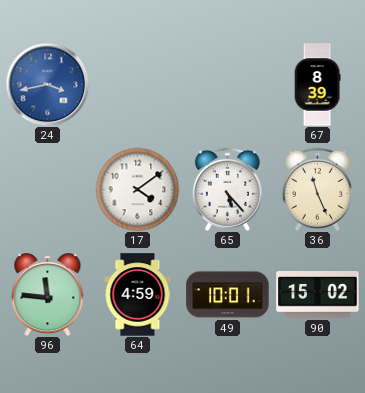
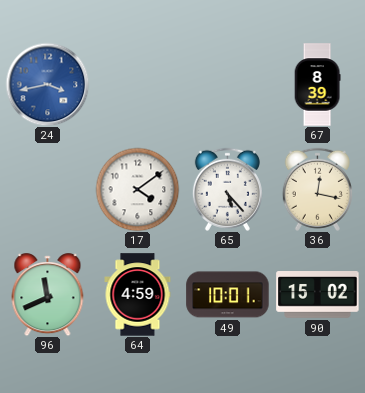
36: 11:26 -> 12:17 (317, 189)
96: 11:46 -> 11:41 (48, 295)
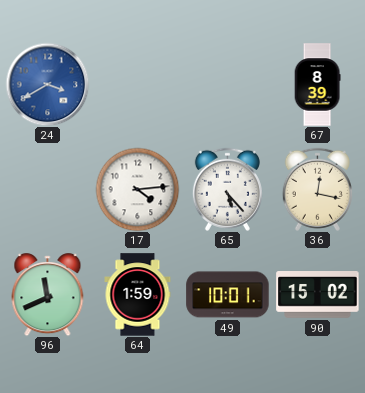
24: 3:43 -> 3:40 (47, 84)
17: 4:09 -> 4:14 (137, 189)
64: 4:59 -> 1:59 (138, 295)
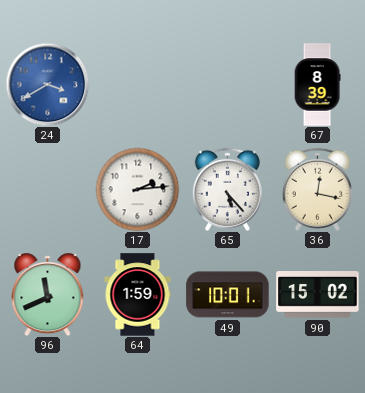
17: 4:14 -> 2:14 (137, 189)
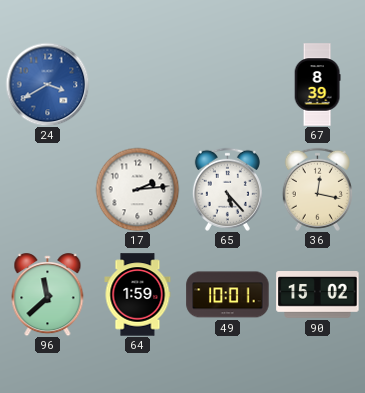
96: 11:41 -> 11:38 (48, 295)
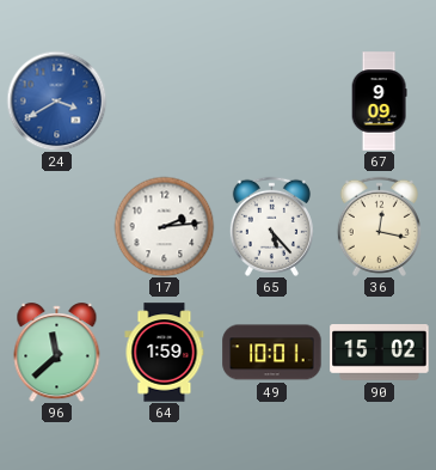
67: 8:39 -> 9:09 (379, 102)
